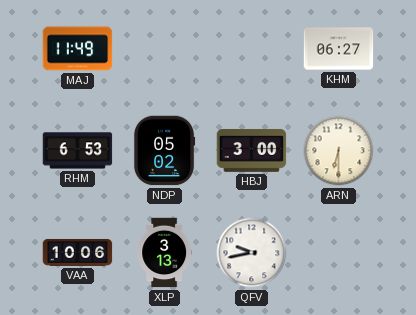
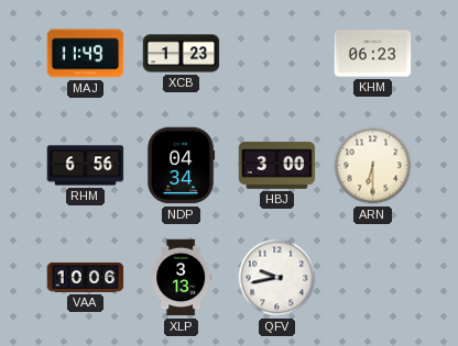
XCB: none -> 1:23 (182, 54)
KHM: 06:27 -> 06:23 (373, 54)
RHM: 6:53 -> 6:56 (86, 166)
NDP: 05:02 -> 04:34 (181, 166)
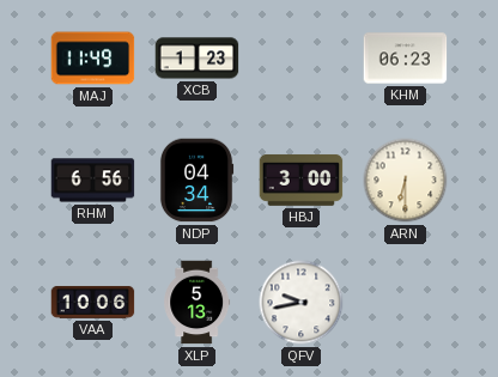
XLP: 3:13 -> 5:13 (198, 303)
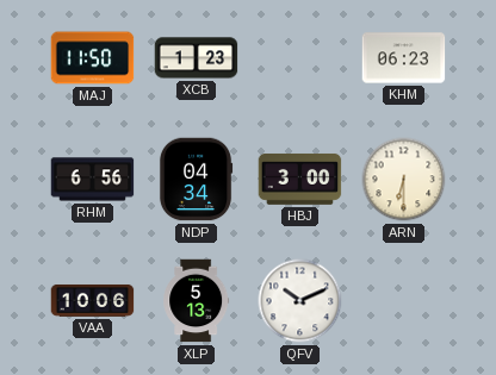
MAJ: 11:49 -> 11:50 (93, 58)
QFV: 9:43 -> 10:11 (300, 301)
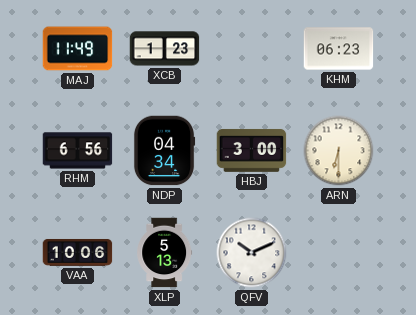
MAJ: 11:50 -> 11:49 (78, 49)
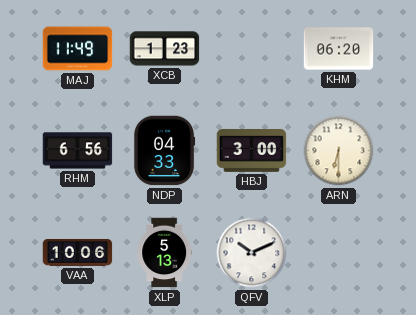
KHM: 06:23 -> 06:20 (339, 49)
NDP: 04:34 -> 04:33 (164, 151)
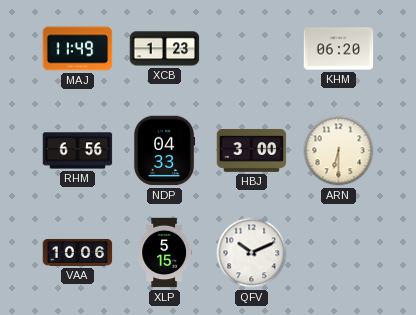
XLP: 5:13 -> 5:15 (165, 253)
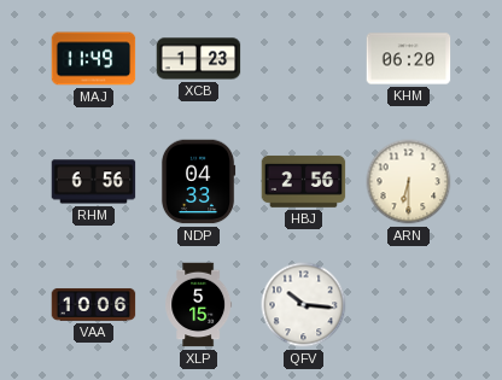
HBJ: 3:00 -> 2:56 (304, 181)
QFV: 10:11 -> 10:16 (304, 305)
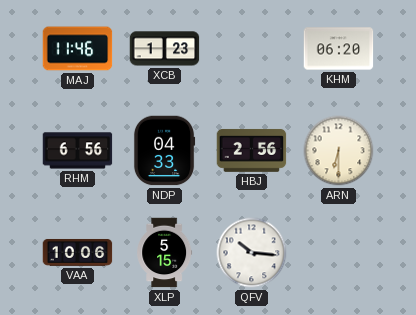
MAJ: 11:49 -> 11:46 (78, 49)
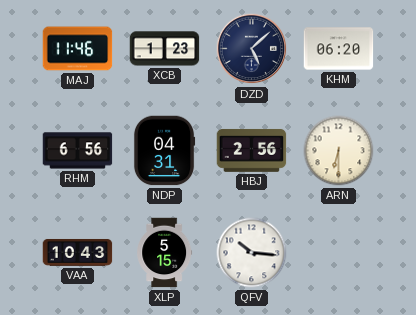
DZD: none -> 5:08 (252, 49)
NDP: 04:33 -> 04:31 (164, 151)
VAA: 10:06 -> 10:43 (78, 252)
